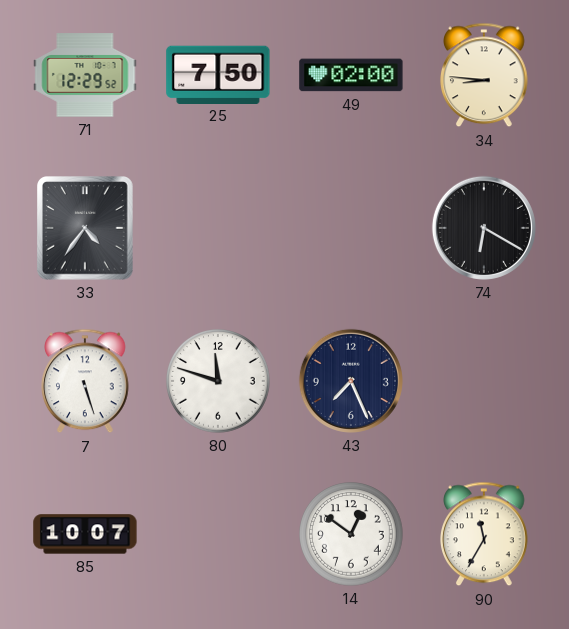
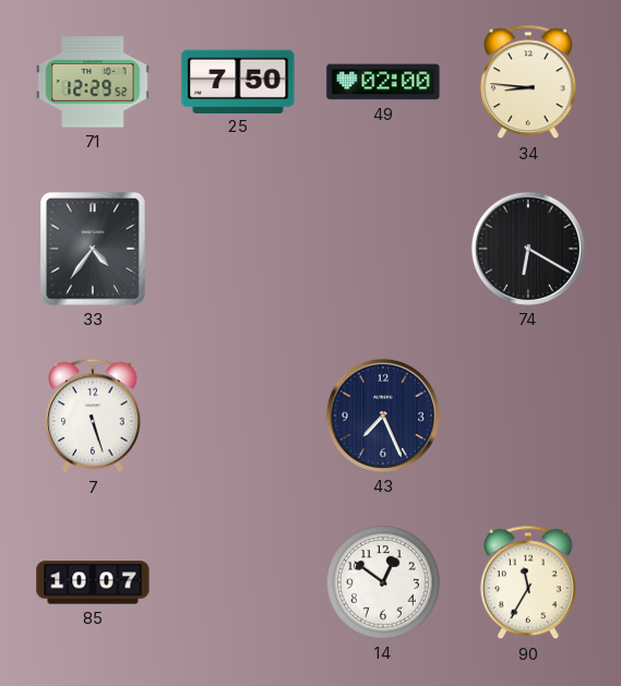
80: 11:48 -> none (219, 382)
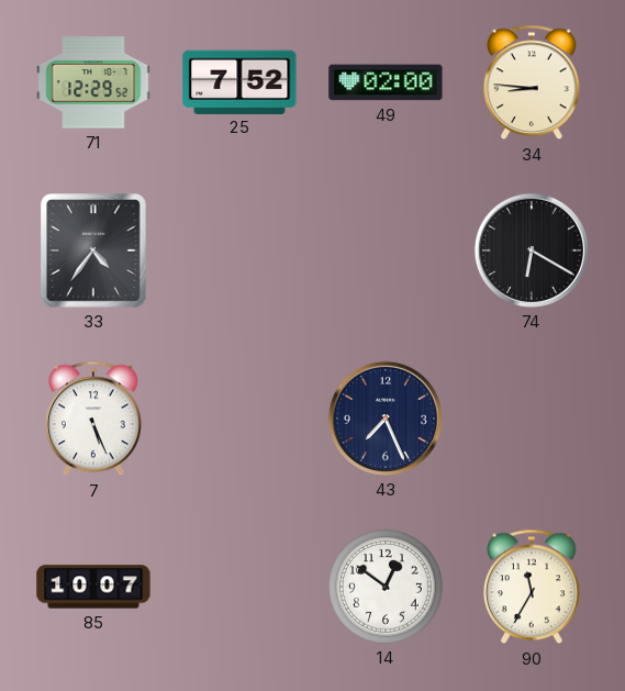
25: 7:50 -> 7:52 (239, 81)
7: 5:27 -> 5:26 (94, 419)
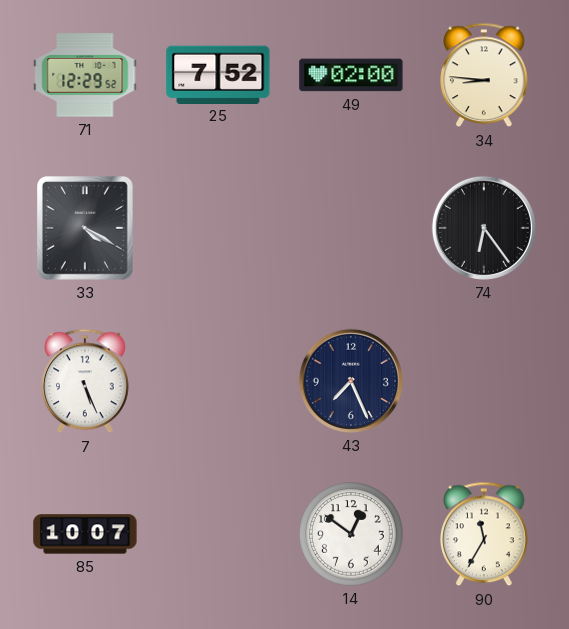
33: 4:36 -> 4:20 (86, 229)
74: 6:20 -> 6:24 (484, 228)
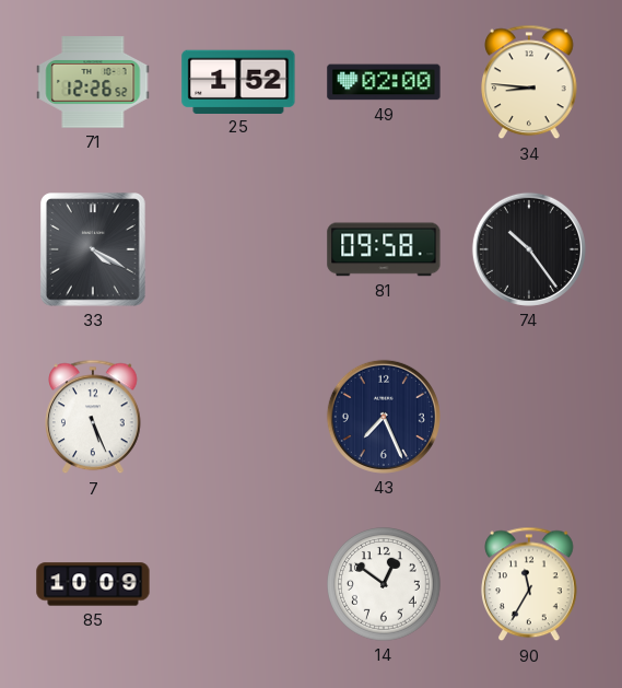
71: 12:29 -> 12:26 (93, 82)
25: 7:52 -> 1:52 (238, 81)
81: none -> 09:58 (384, 249)
74: 6:24 -> 10:24 (529, 249)
85: 10:07 -> 10:09 (93, 584)
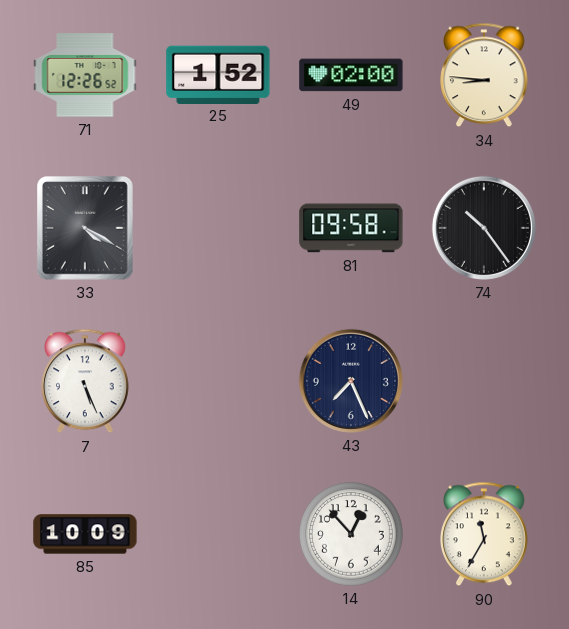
14: 12:51 -> 12:53 (352, 535)
